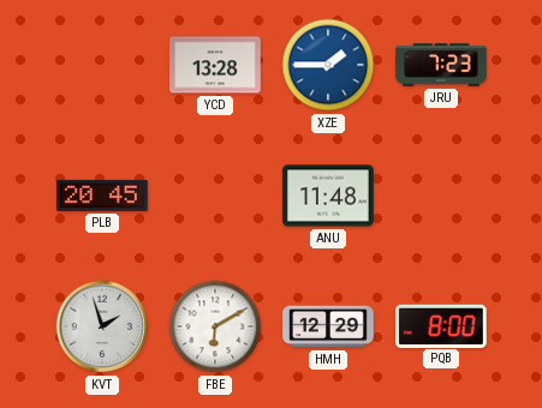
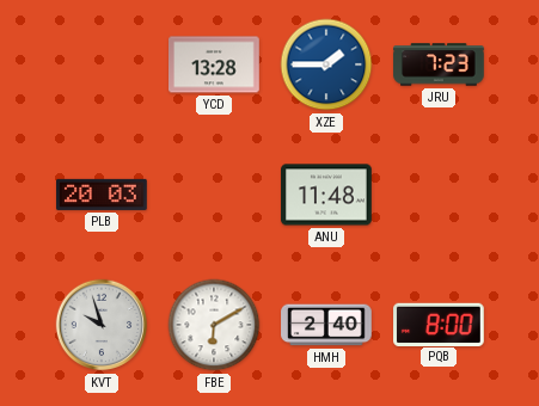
PLB: 20:45 -> 20:03 (103, 195)
KVT: 1:57 -> 9:57 (102, 325)
HMH: 12:29 -> 2:40 (326, 325)
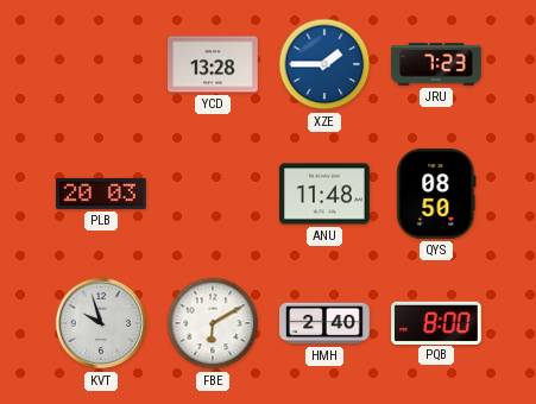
QYS: none -> 08:50 (436, 195)
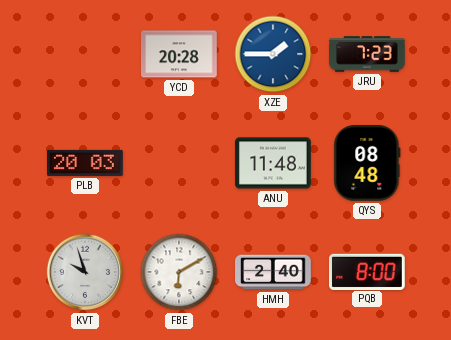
YCD: 13:28 -> 20:28 (180, 54)
QYS: 08:50 -> 08:48 (367, 164)
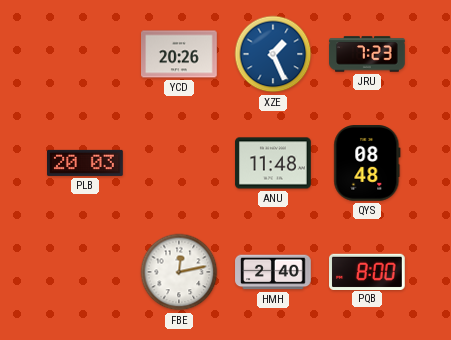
YCD: 20:28 -> 20:26 (180, 54)
XZE: 1:45 -> 1:26 (273, 54)
KVT: 9:57 -> none (85, 272)
FBE: 6:10 -> 12:13 (179, 272)
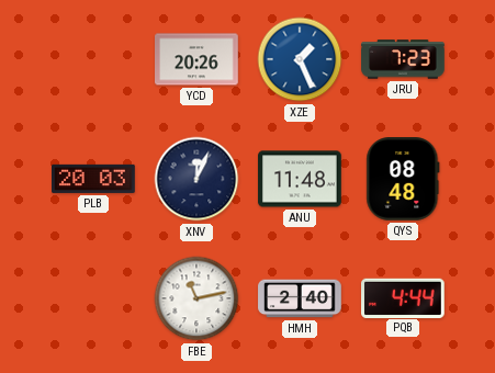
XNV: none -> 12:04 (196, 179)
FBE: 12:13 -> 11:13 (196, 298)
PQB: 8:00 -> 4:44 (404, 297)
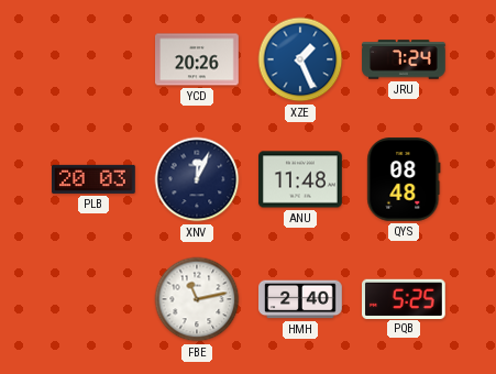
JRU: 7:23 -> 7:24 (404, 59)
PQB: 4:44 -> 5:25 (405, 298)
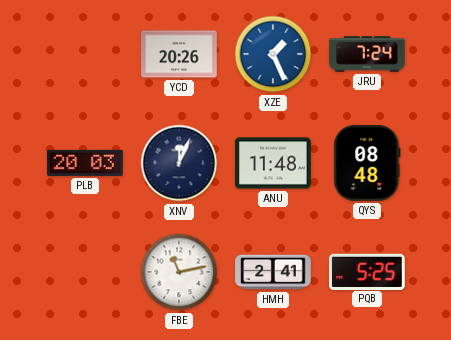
HMH: 2:40 -> 2:41 (273, 272)
